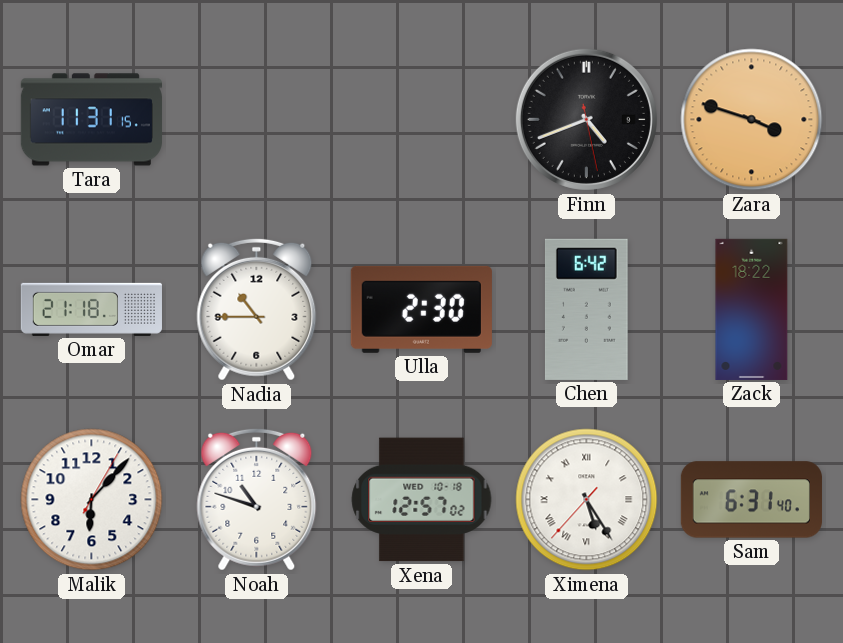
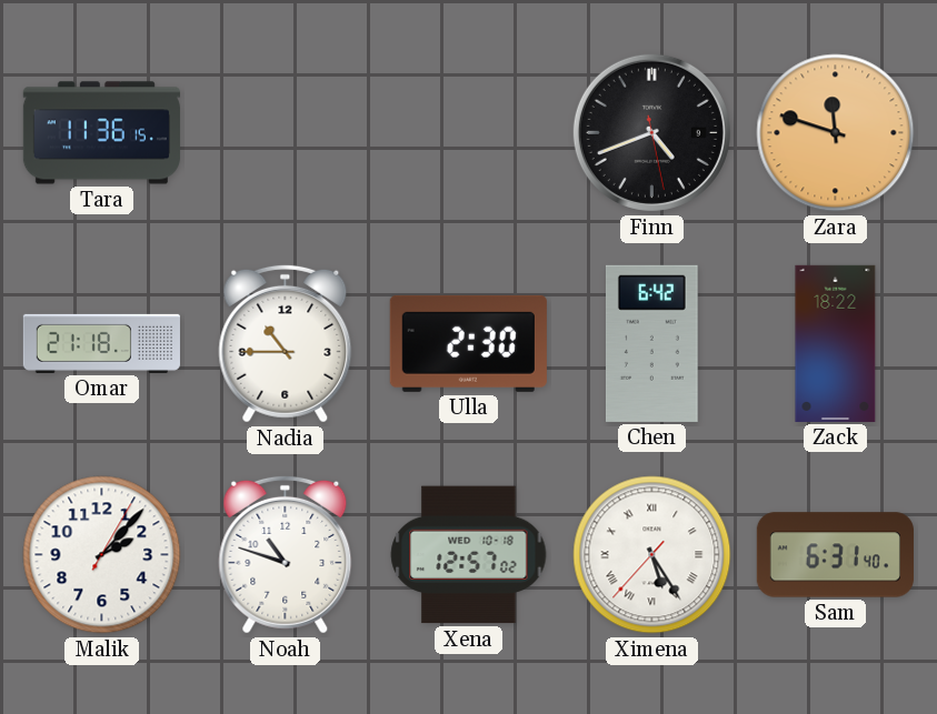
Tara: 11:31 -> 11:36 (101, 133)
Zara: 3:48 -> 11:48 (836, 133)
Malik: 6:07 -> 2:07 (102, 555)
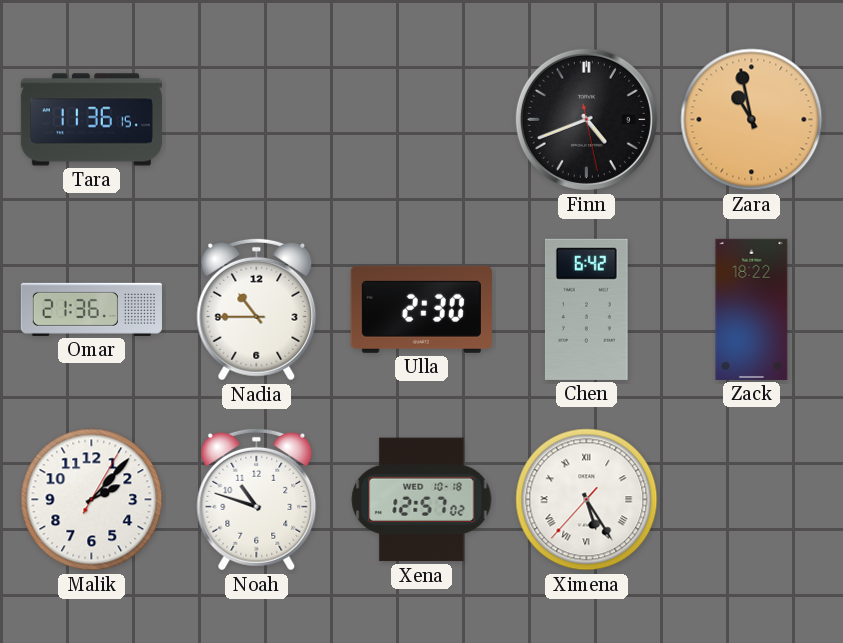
Zara: 11:48 -> 10:58 (752, 120)
Omar: 21:18 -> 21:36 (91, 309)
Sam: 6:31 -> none (835, 555)
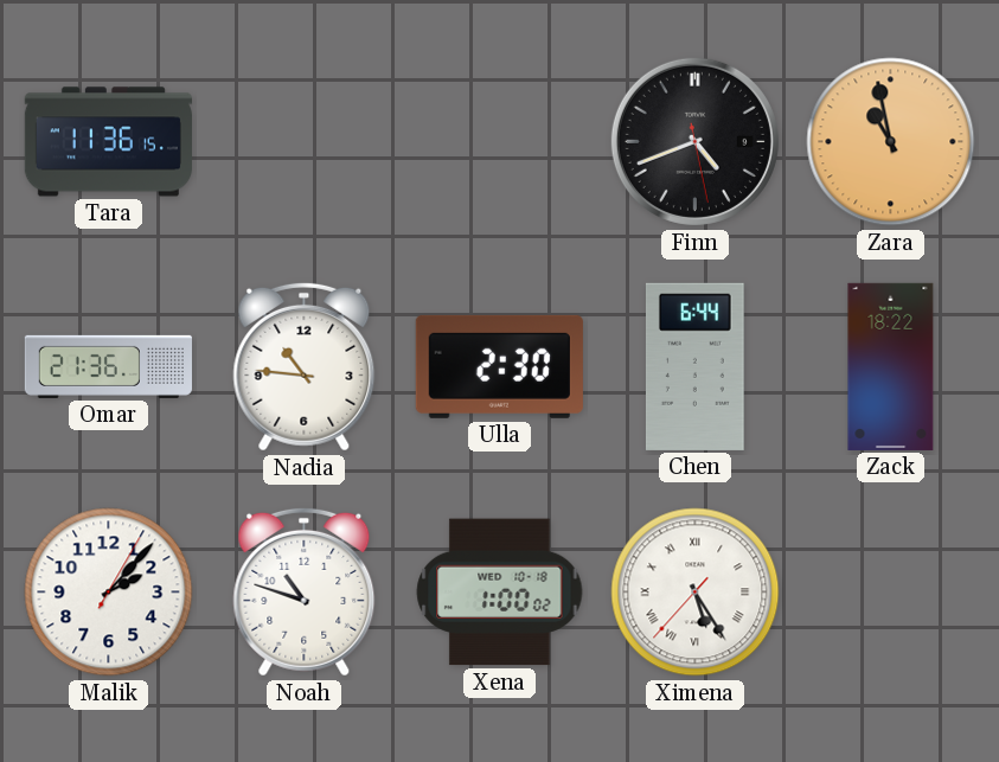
Nadia: 10:45 -> 10:46 (305, 366)
Chen: 6:42 -> 6:44 (694, 366)
Xena: 12:57 -> 1:00 (500, 593)
